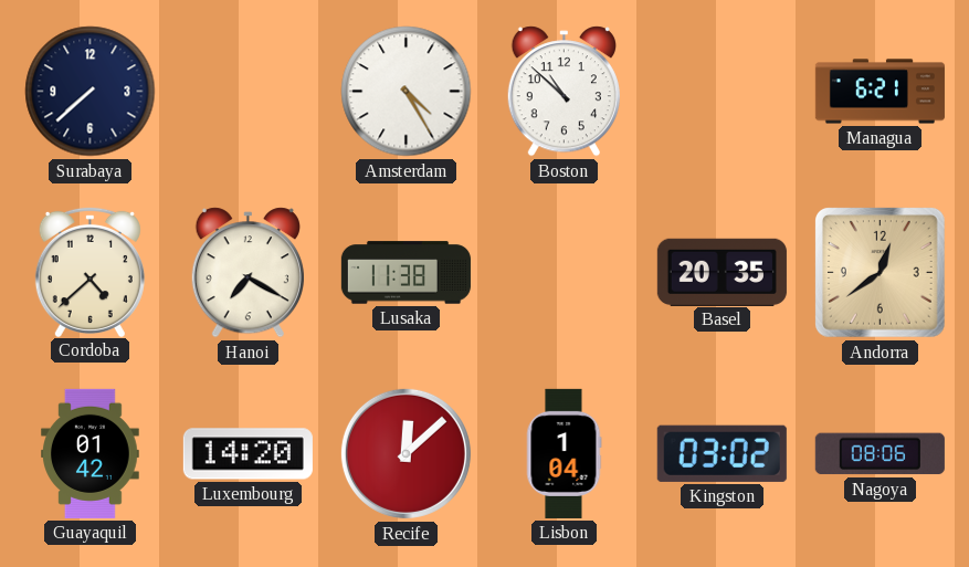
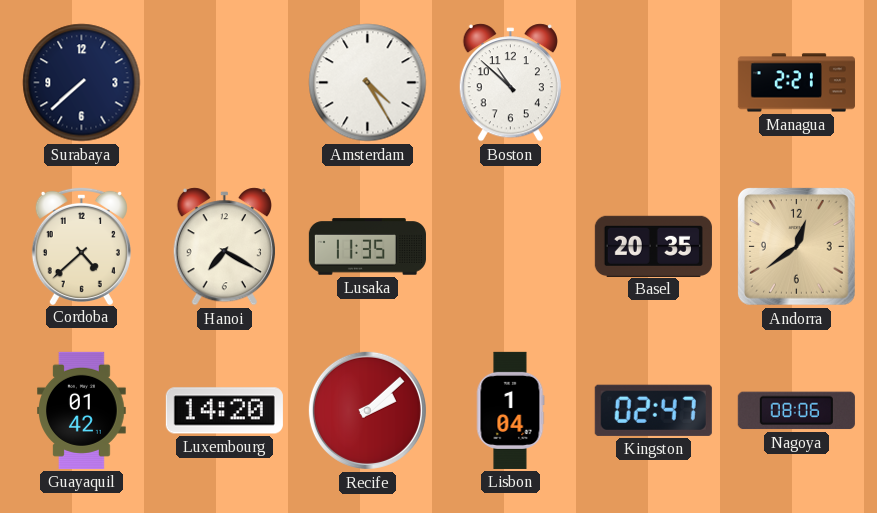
Managua: 6:21 -> 2:21 (796, 83)
Lusaka: 11:38 -> 11:35 (367, 247)
Recife: 12:08 -> 2:08 (367, 410)
Kingston: 03:02 -> 02:47 (653, 410)
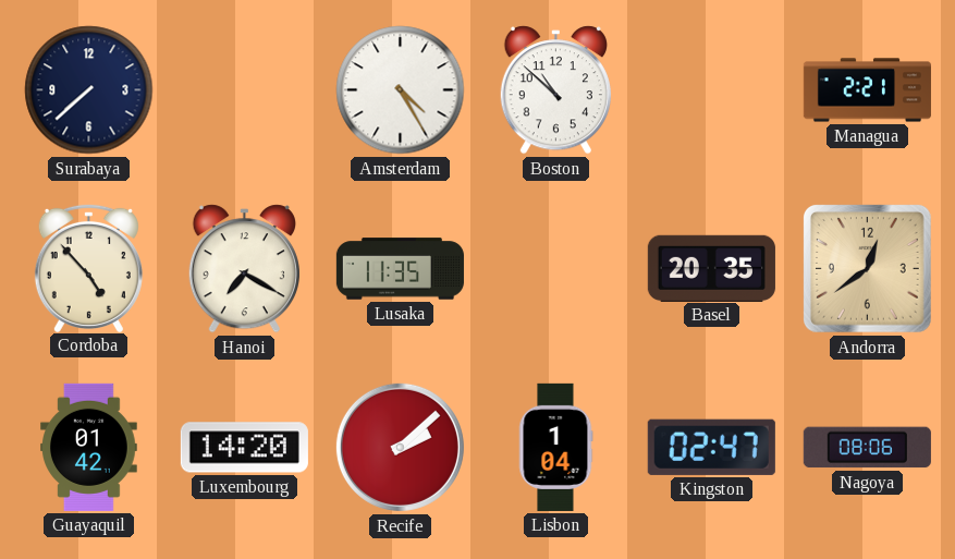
Cordoba: 4:38 -> 4:53 (88, 267)
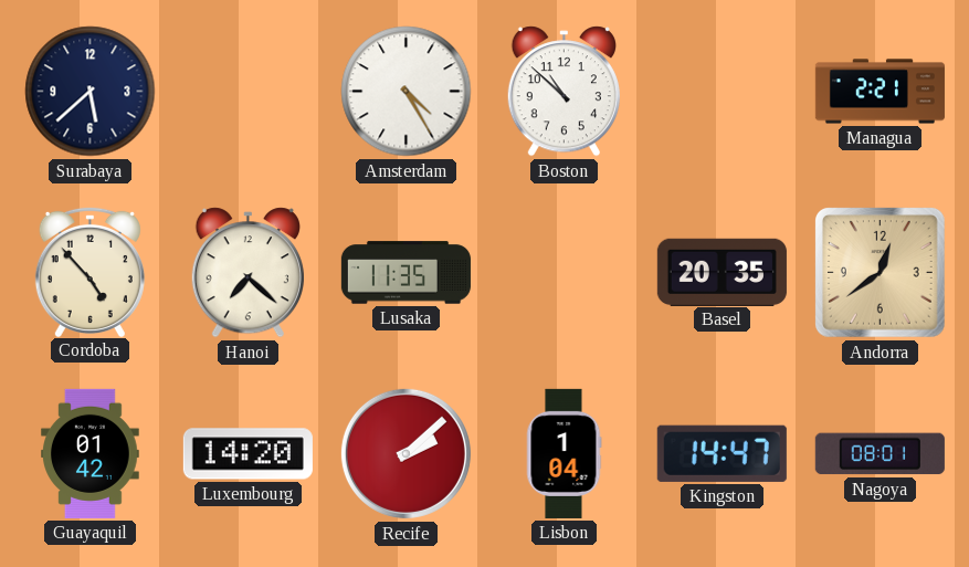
Surabaya: 7:38 -> 5:38 (91, 92)
Hanoi: 7:20 -> 7:22 (247, 273)
Kingston: 02:47 -> 14:47 (722, 453)
Nagoya: 08:06 -> 08:01 (880, 454)
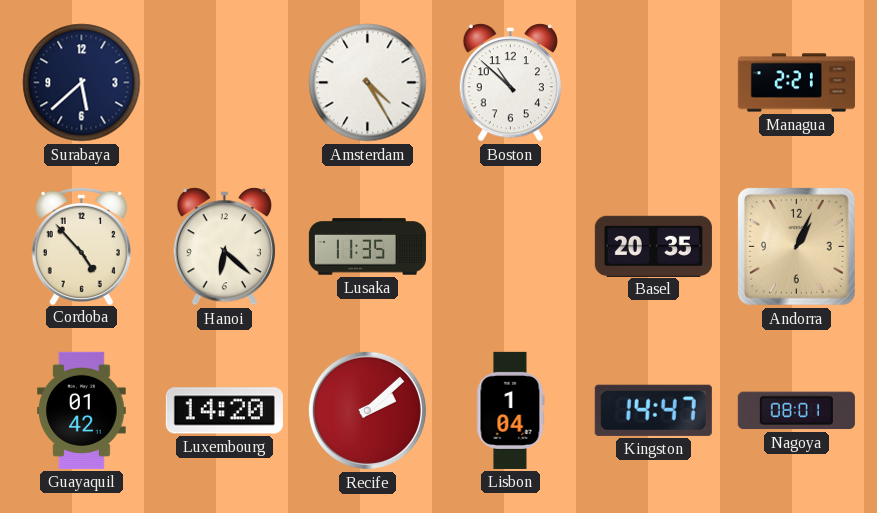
Hanoi: 7:22 -> 6:22 (224, 247)
Andorra: 12:39 -> 1:04 (797, 247)
